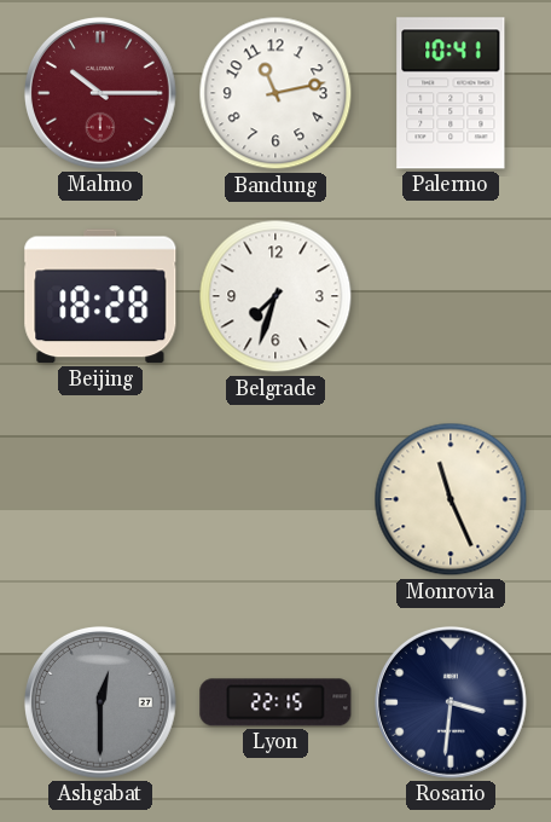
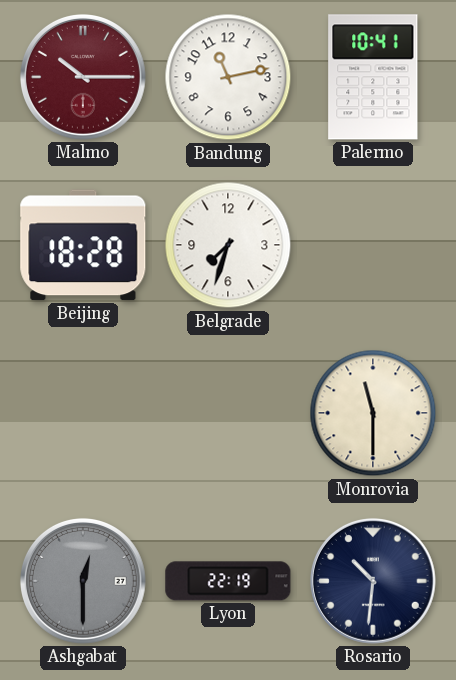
Monrovia: 11:26 -> 11:30 (373, 413)
Lyon: 22:15 -> 22:19 (228, 581)
Rosario: 3:31 -> 10:31 (373, 581)
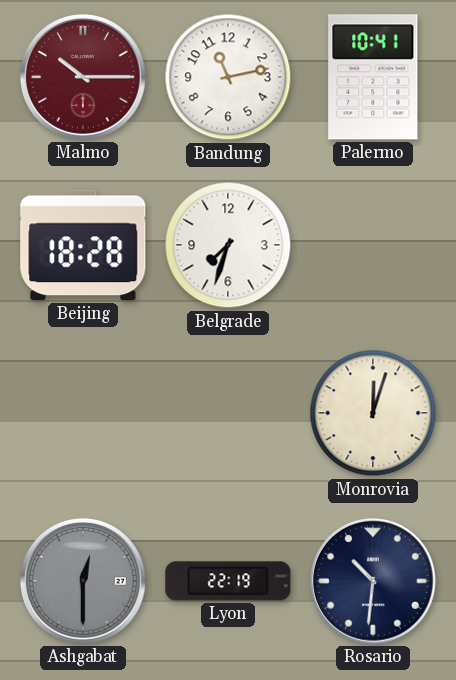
Monrovia: 11:30 -> 12:03 (373, 413)
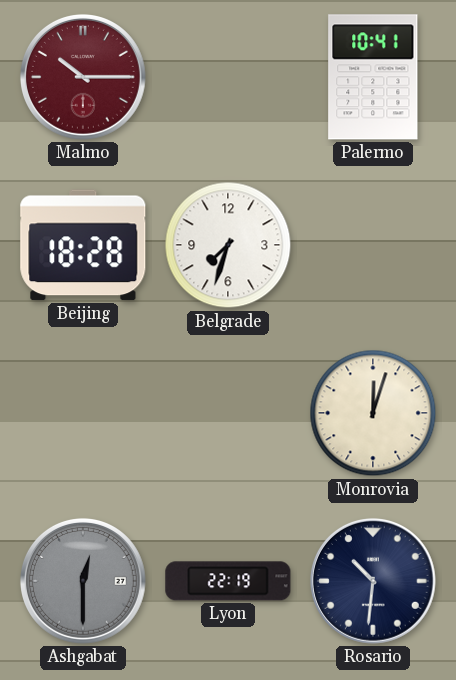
Bandung: 11:13 -> none (228, 77)
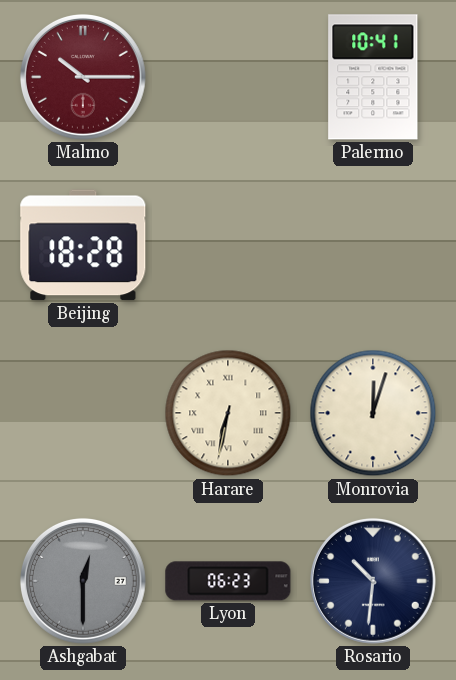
Belgrade: 7:33 -> none (228, 245)
Harare: none -> 6:32 (228, 413)
Lyon: 22:19 -> 06:23 (228, 581)
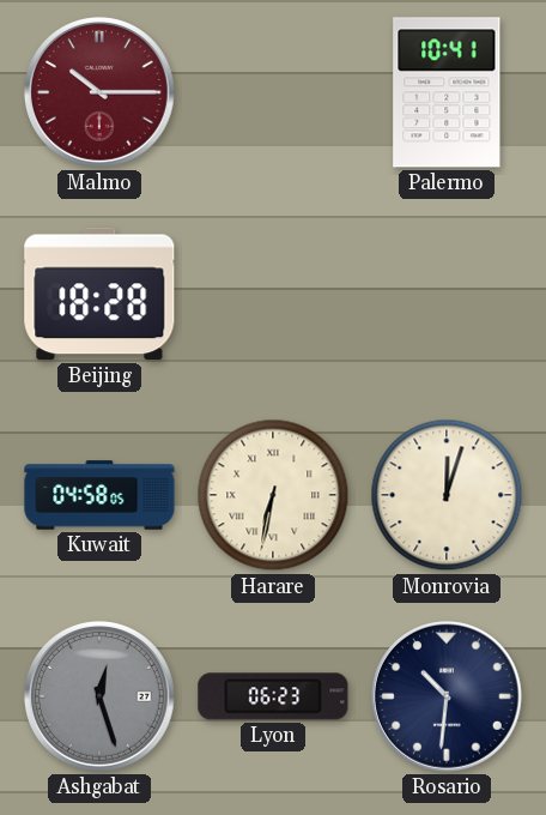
Kuwait: none -> 04:58 (99, 495)
Ashgabat: 12:30 -> 12:27 (99, 696)
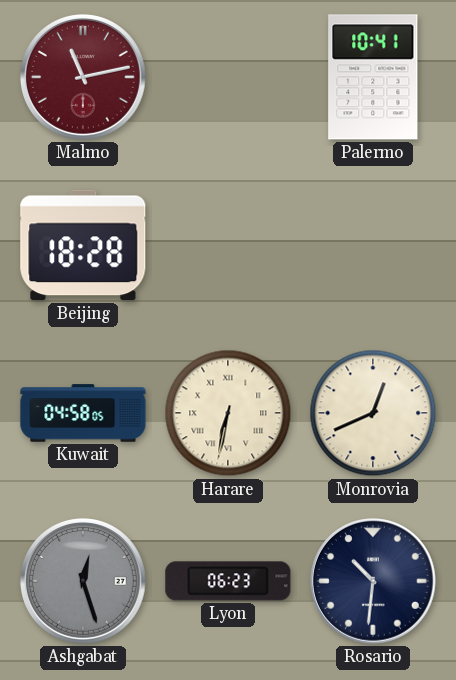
Malmo: 10:15 -> 11:13 (83, 77)
Monrovia: 12:03 -> 12:41 (373, 413)
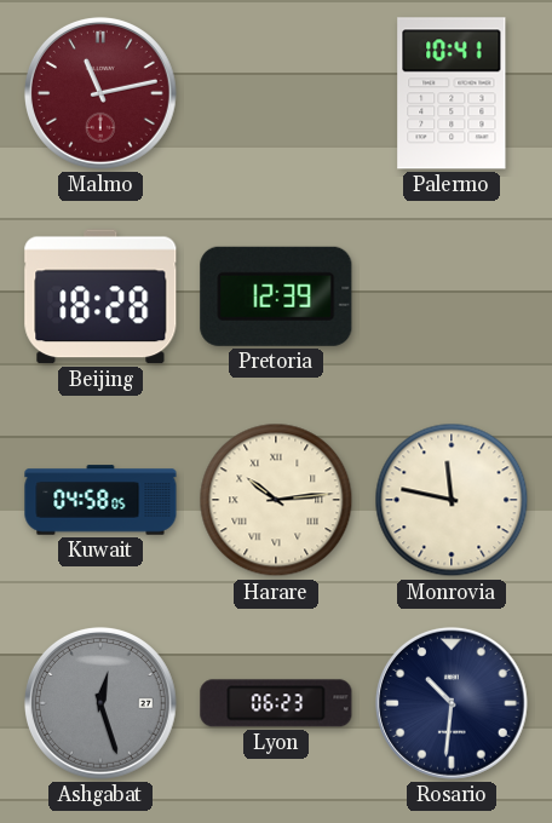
Pretoria: none -> 12:39 (276, 297)
Harare: 6:32 -> 10:14 (276, 500)
Monrovia: 12:41 -> 11:47 (452, 500)
